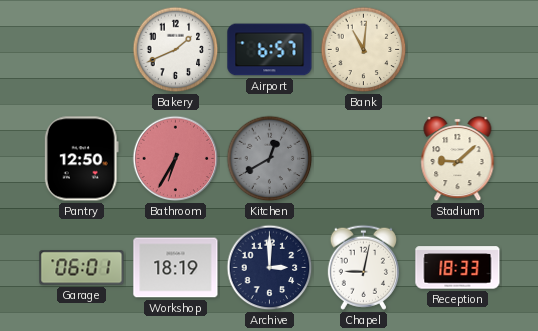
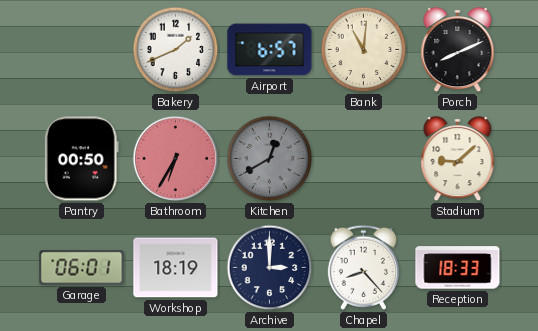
Porch: none -> 8:11 (458, 50)
Pantry: 12:50 -> 00:50 (81, 159)
Chapel: 9:02 -> 8:23 (363, 267)
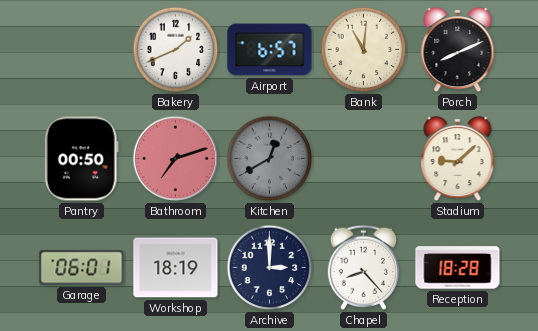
Bathroom: 6:35 -> 7:12 (176, 159)
Reception: 18:33 -> 18:28 (458, 268)
